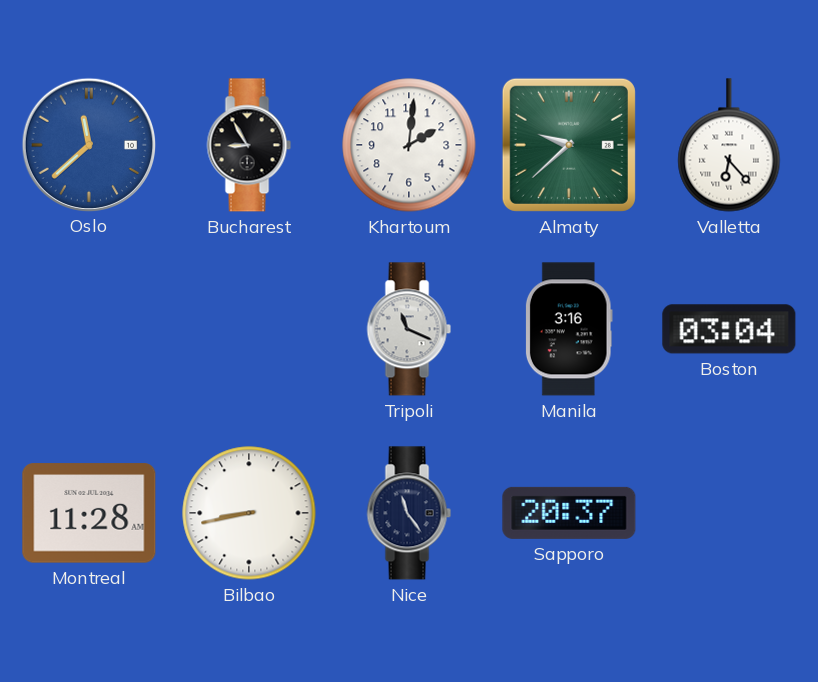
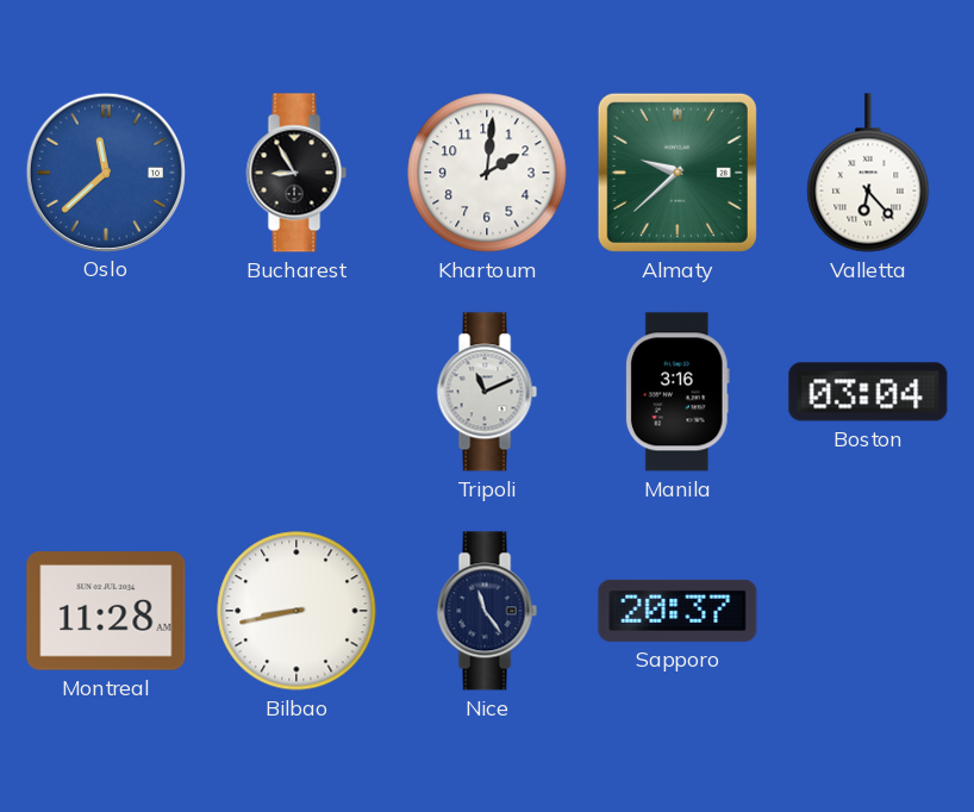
Tripoli: 11:19 -> 11:11 (487, 392)
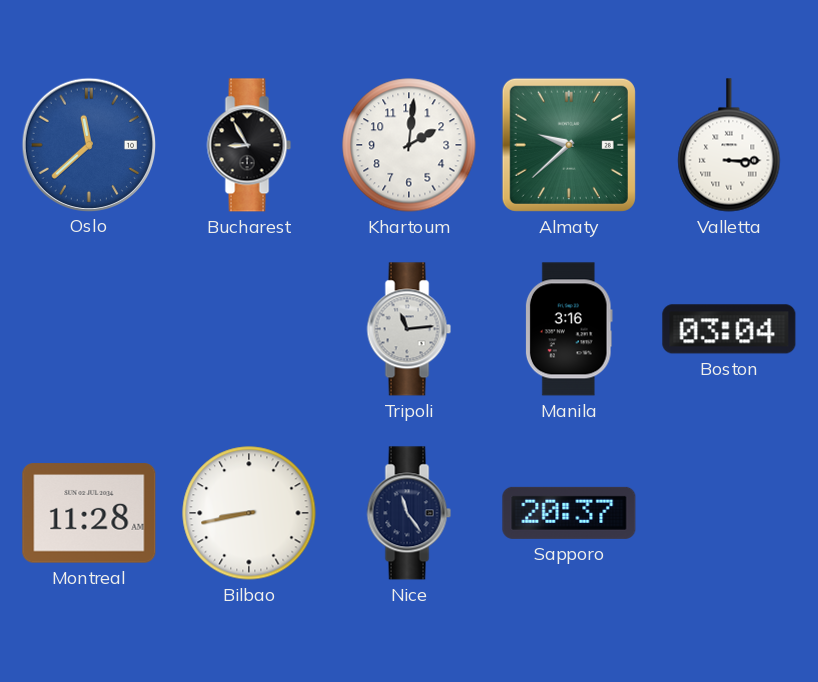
Valletta: 6:23 -> 3:15 (729, 145)
Tripoli: 11:11 -> 11:14 (409, 329)
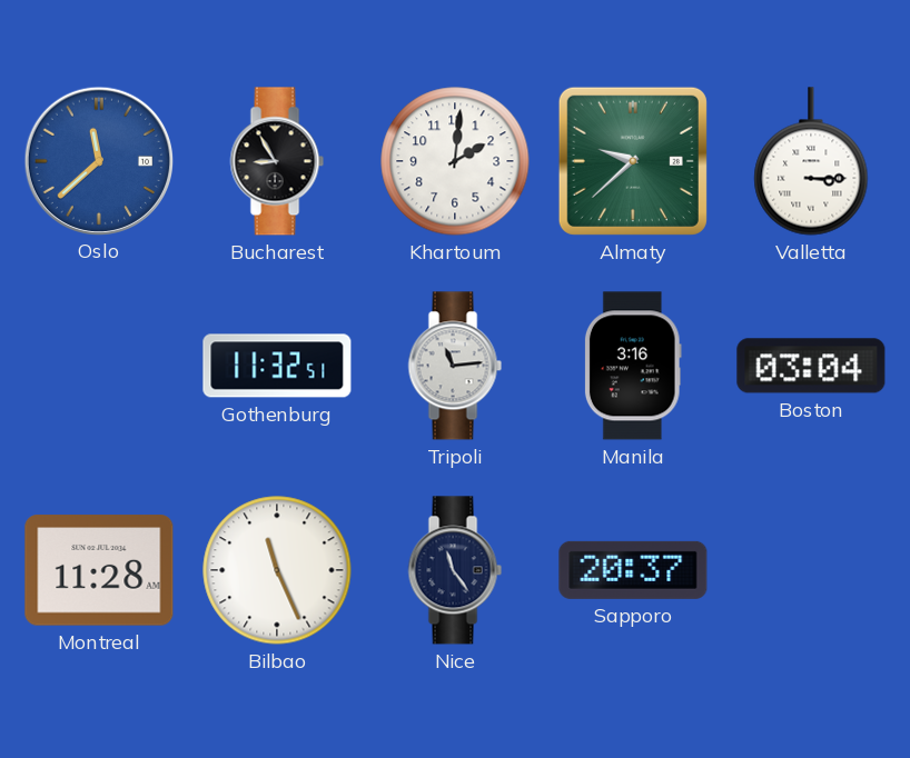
Gothenburg: none -> 11:32 (277, 366)
Bilbao: 8:43 -> 11:26 (277, 570)
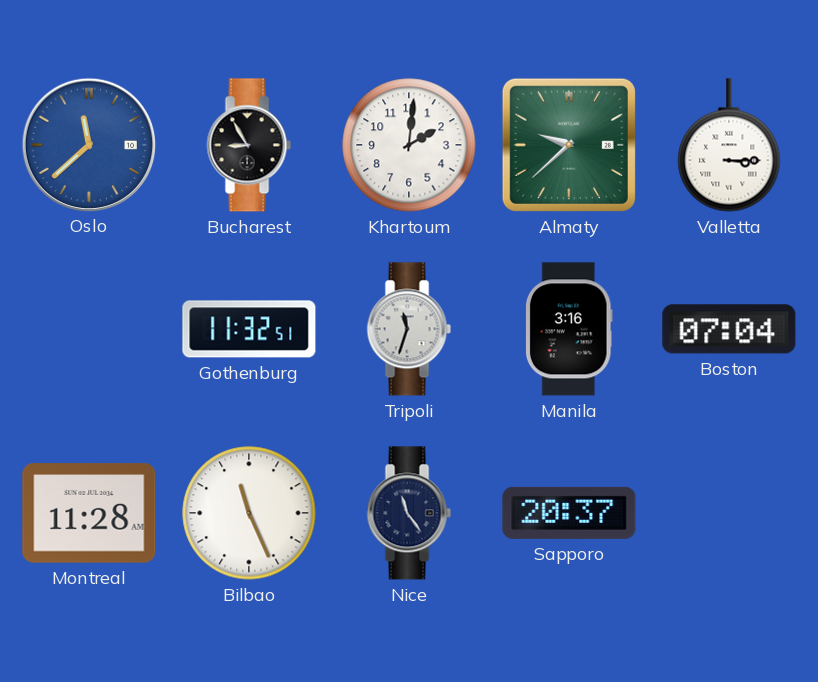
Tripoli: 11:14 -> 11:33 (409, 329)
Boston: 03:04 -> 07:04 (729, 329)
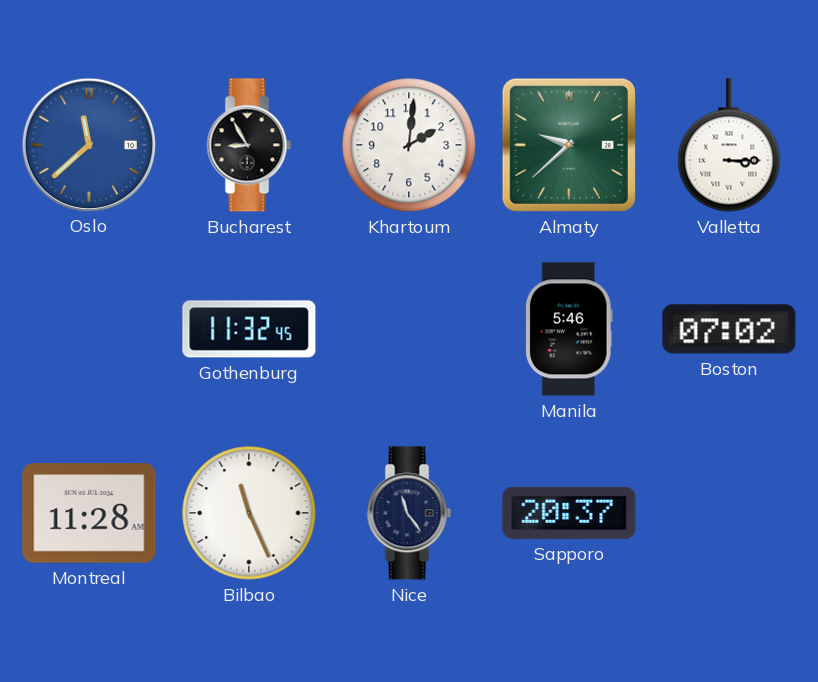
Gothenburg: 11:32:51 -> 11:32:45 (249, 329)
Tripoli: 11:33 -> none (409, 329)
Manila: 3:16 -> 5:46 (569, 329)
Boston: 07:04 -> 07:02 (729, 329)
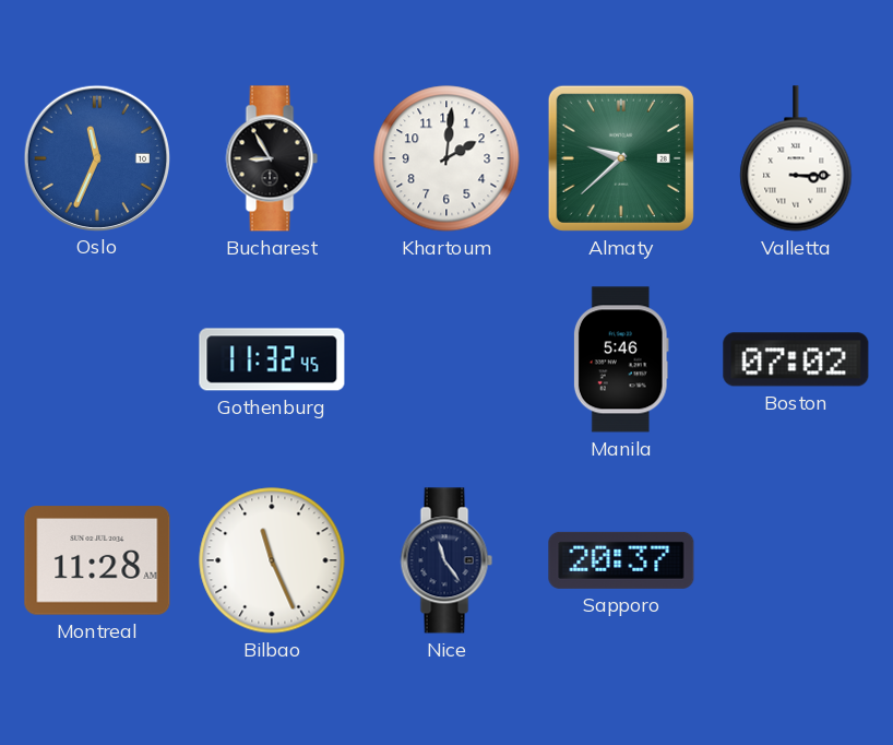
Oslo: 11:38 -> 11:34 (96, 157)
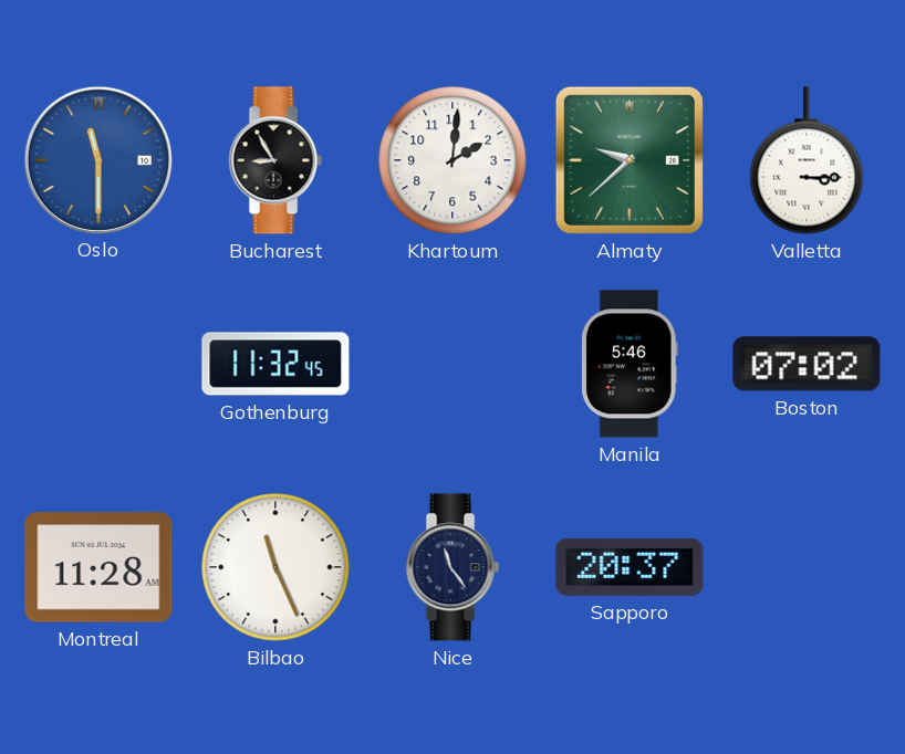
Oslo: 11:34 -> 11:30 (97, 159)
